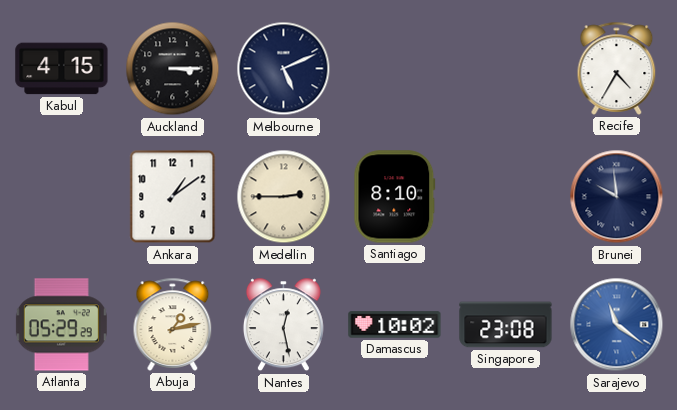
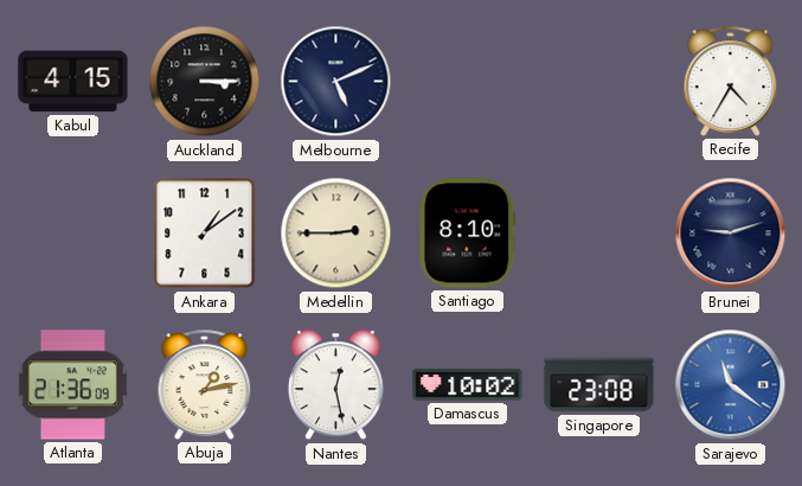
Brunei: 9:59 -> 9:12 (731, 234)
Atlanta: 05:29 -> 21:36 (72, 385)
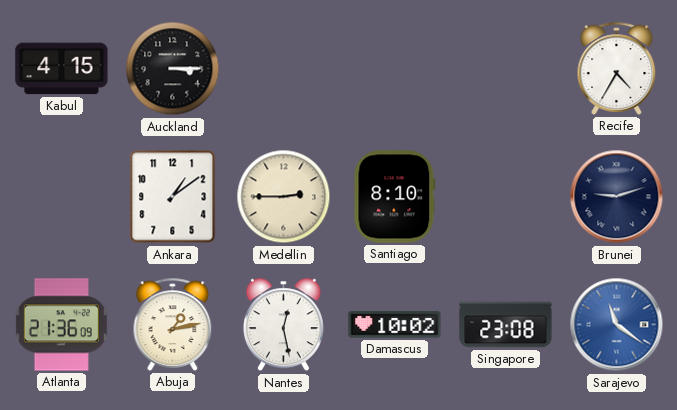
Melbourne: 5:11 -> none (336, 82)
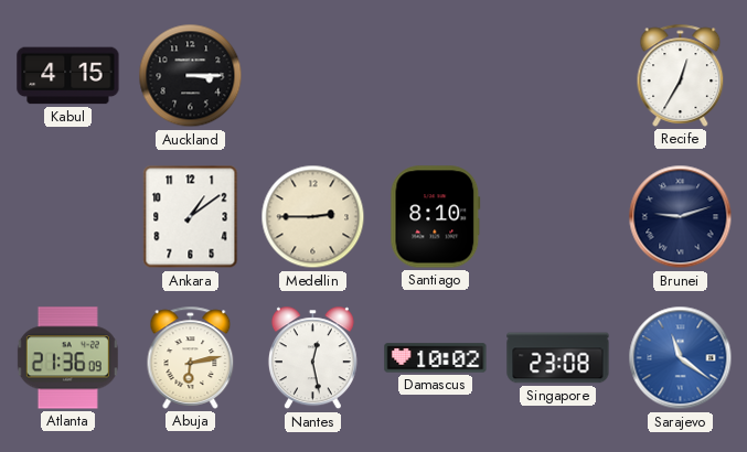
Recife: 4:35 -> 12:35 (681, 75)
Abuja: 1:13 -> 6:13 (191, 357)
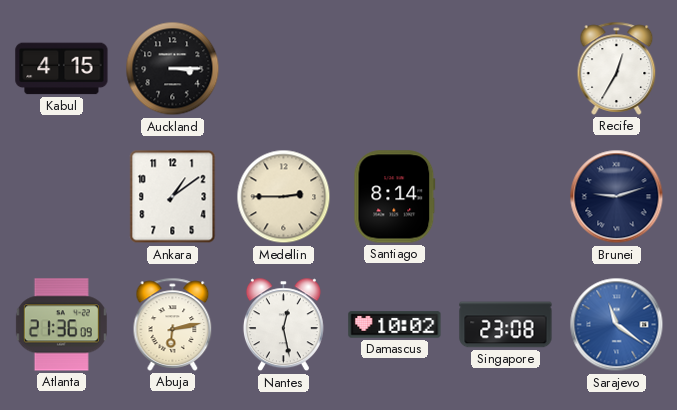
Santiago: 8:10 -> 8:14 (395, 197)
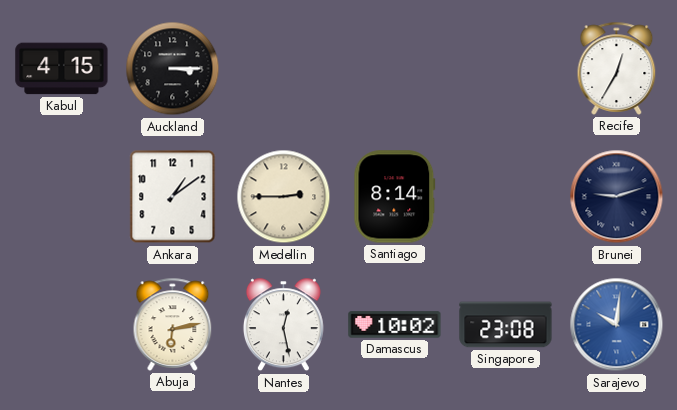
Atlanta: 21:36 -> none (61, 325)
Sarajevo: 11:21 -> 10:01 (617, 325)
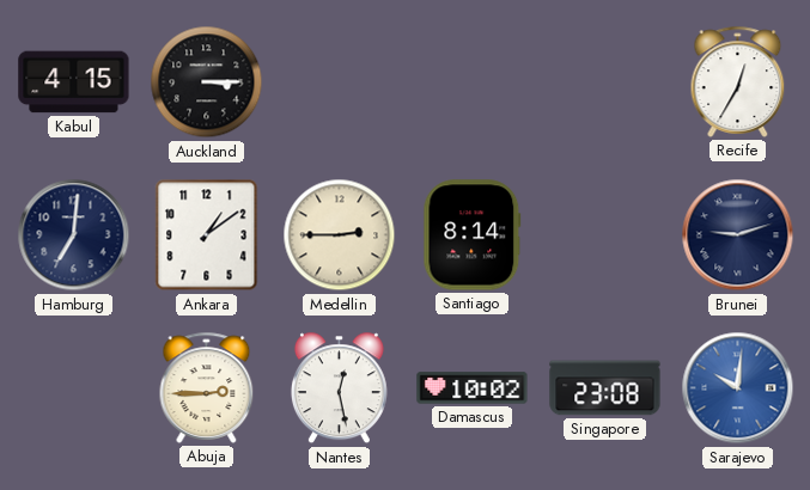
Hamburg: none -> 7:01 (74, 235)
Abuja: 6:13 -> 2:45 (207, 387)
